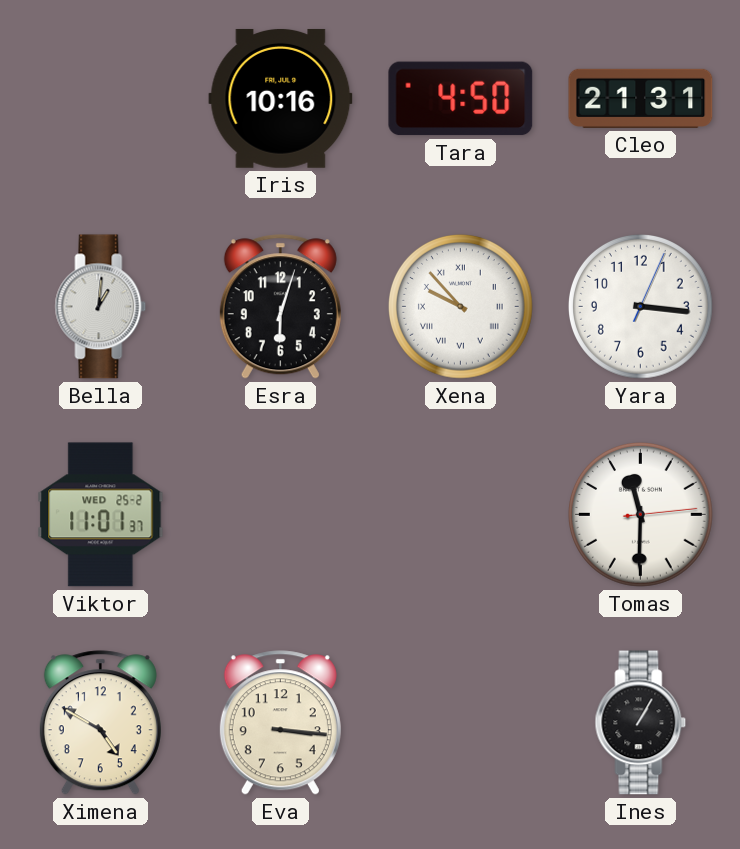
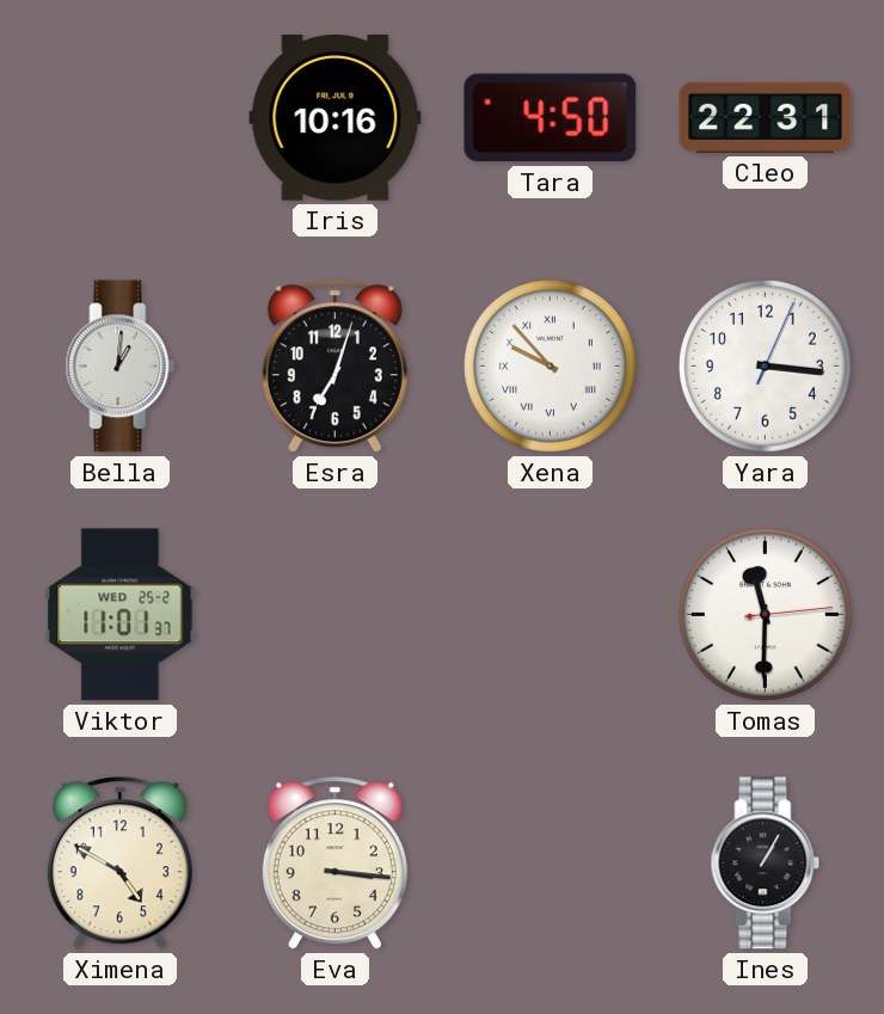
Cleo: 21:31 -> 22:31 (766, 117)
Esra: 6:03 -> 7:03 (334, 367)
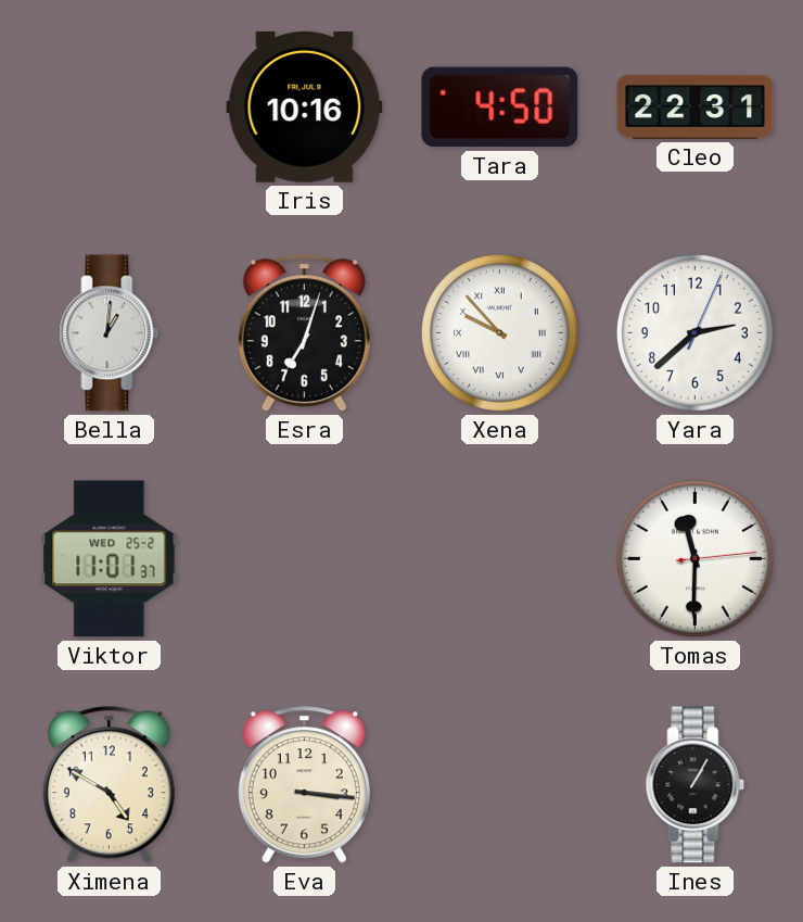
Yara: 3:16 -> 2:38 (694, 332)
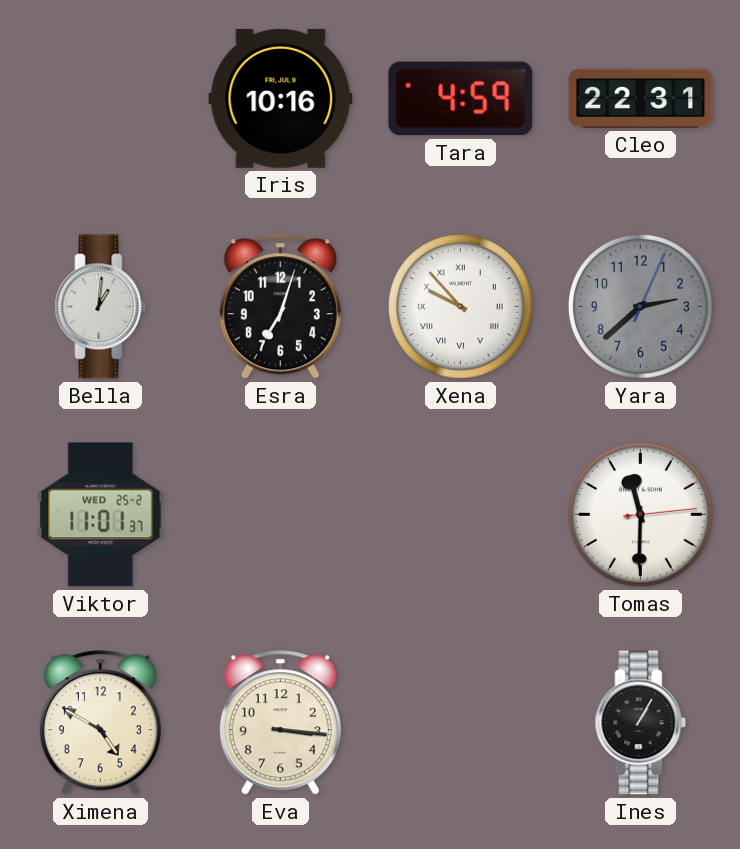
Tara: 4:50 -> 4:59 (461, 99)
Yara dial: white -> grey (640, 306)
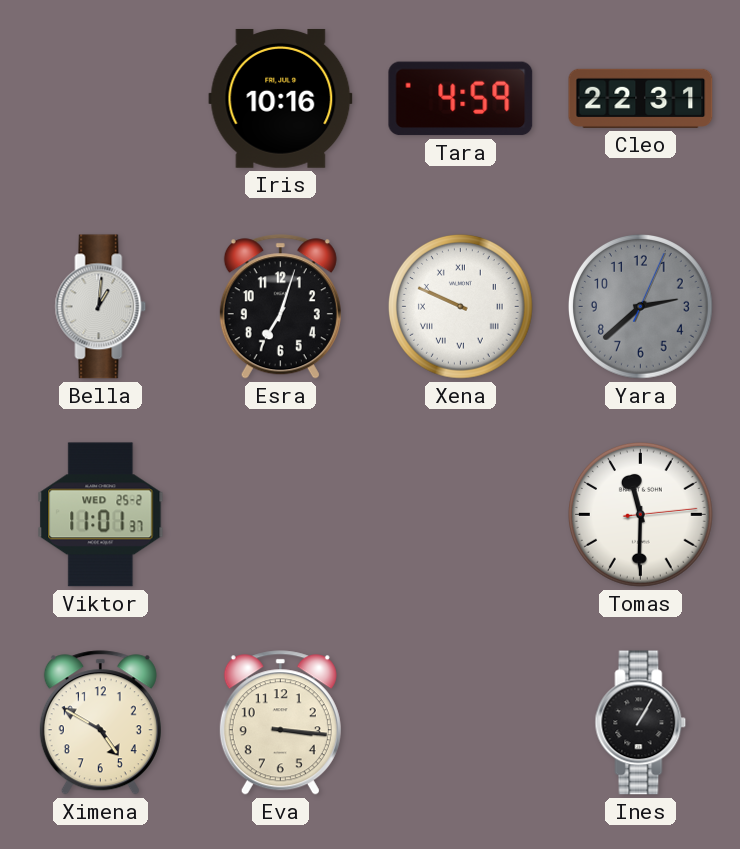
Xena: 9:53 -> 9:49 (460, 306)
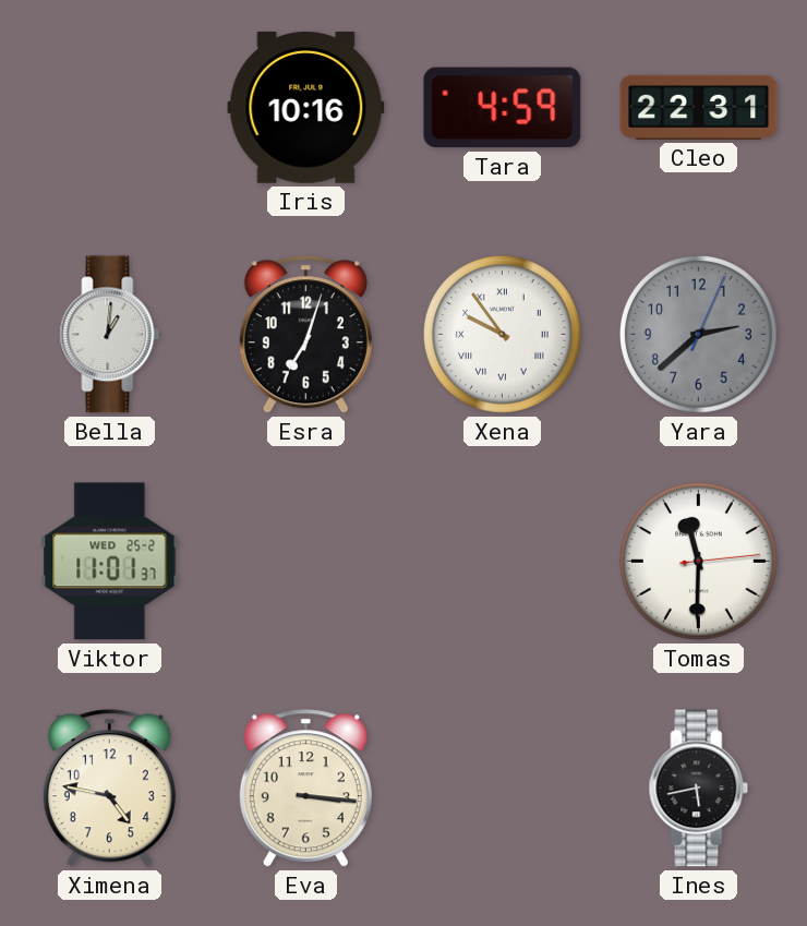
Xena: 9:49 -> 9:54 (502, 334)
Ximena: 4:50 -> 4:47 (109, 789)
Ines: 1:05 -> 5:43 (699, 789)
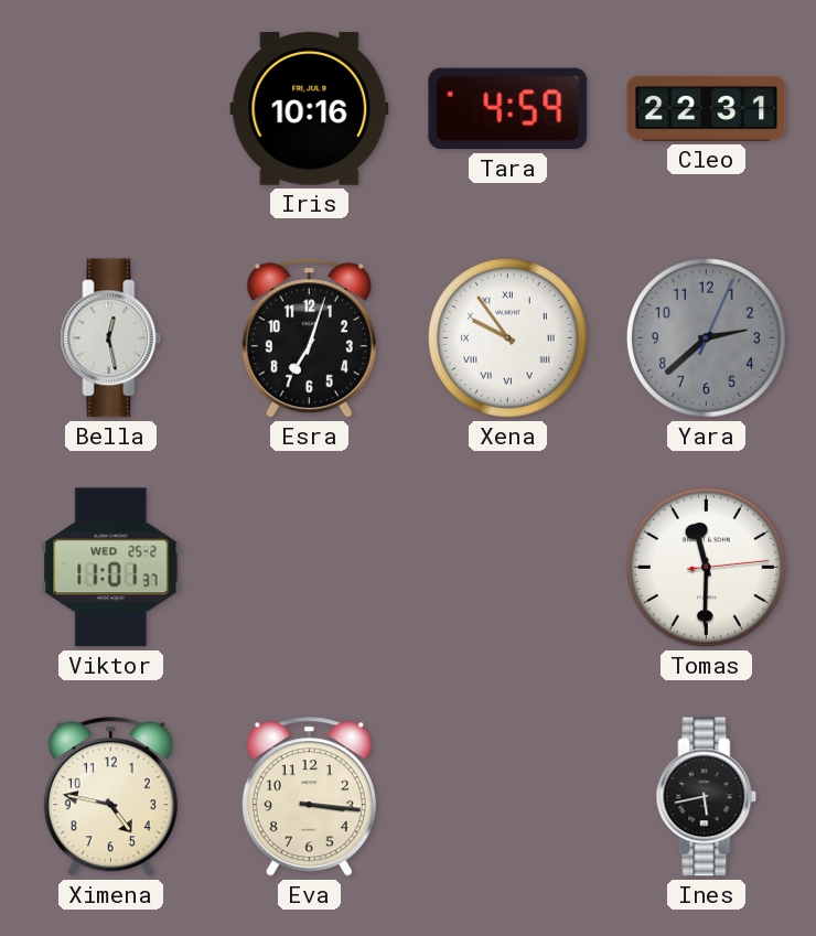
Bella: 1:01 -> 12:28 (111, 338)
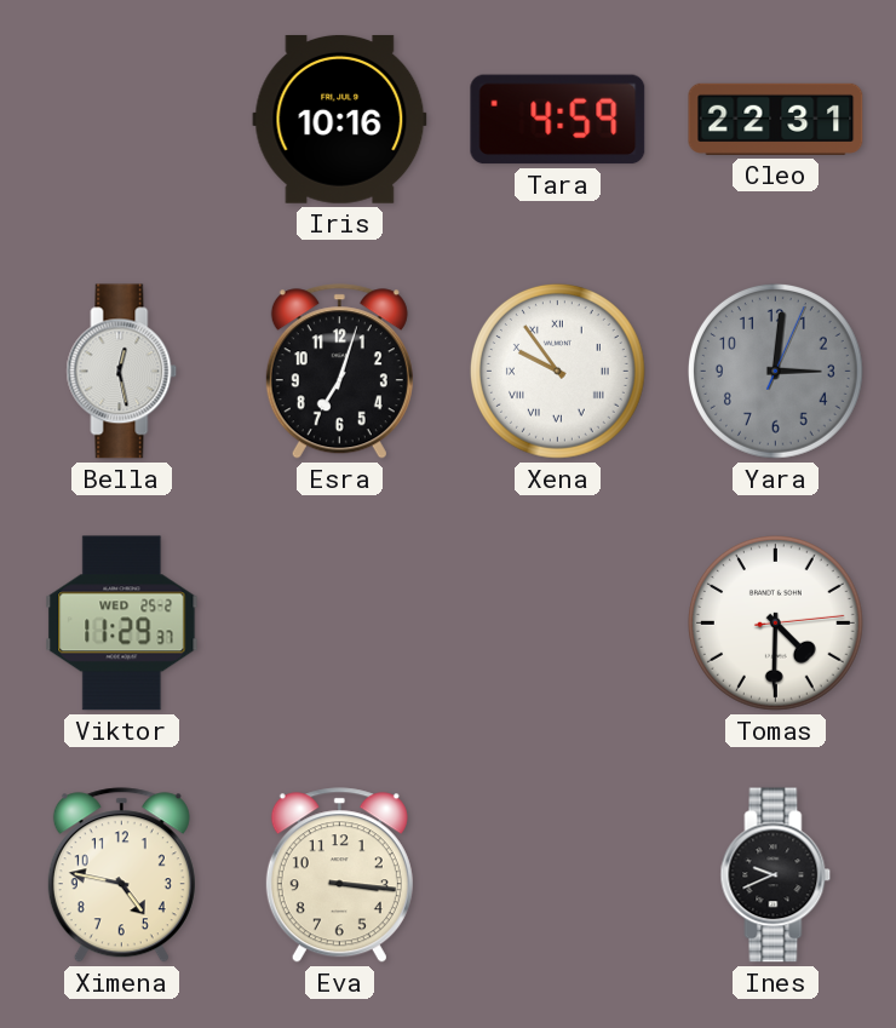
Yara: 2:38 -> 3:01 (775, 371)
Viktor: 11:01 -> 11:29 (122, 624)
Tomas: 11:30 -> 4:30 (775, 622)
Ines: 5:43 -> 9:41 (776, 875)
